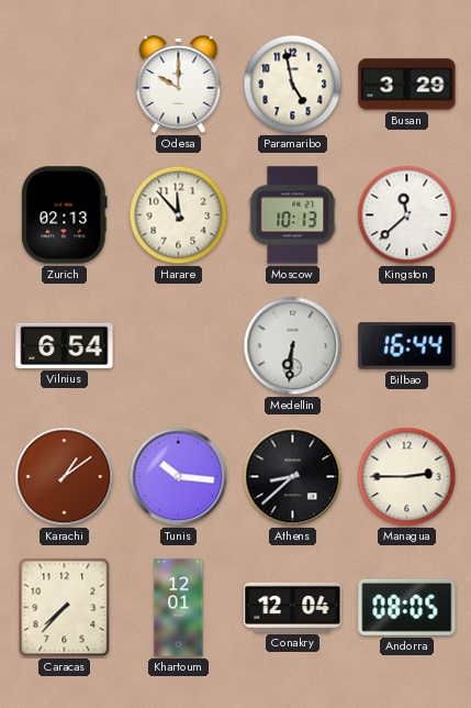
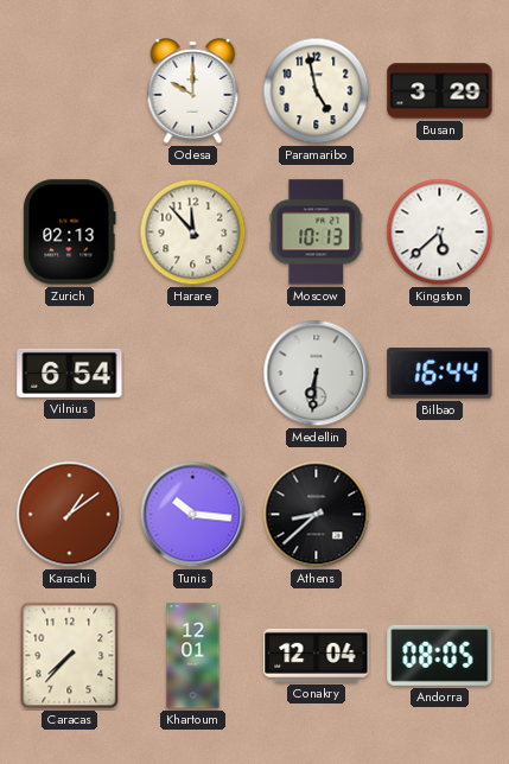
Kingston: 11:38 -> 5:38 (440, 233)
Managua: 2:45 -> none (407, 477)
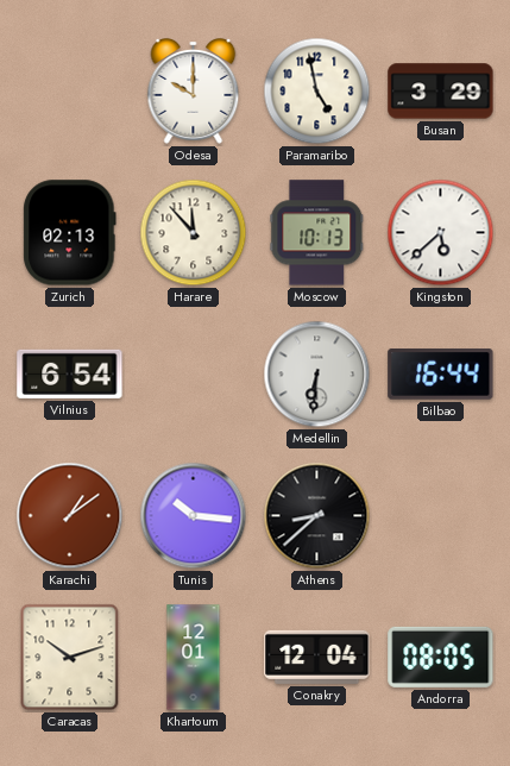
Caracas: 7:37 -> 10:12 (70, 658)
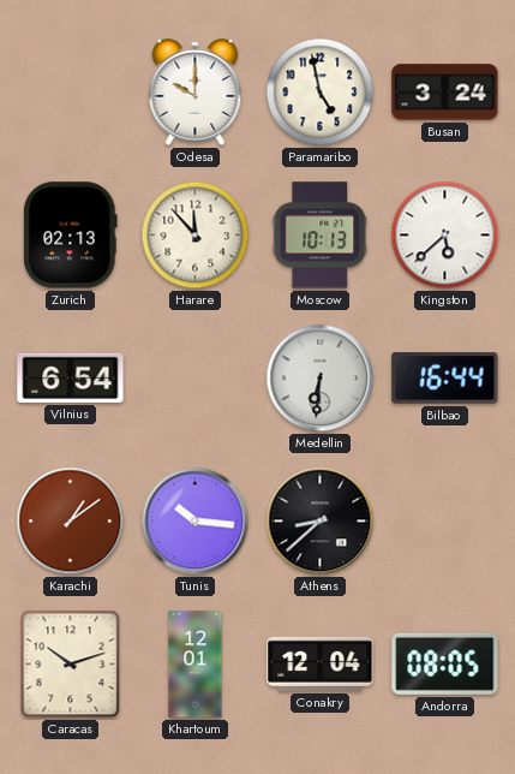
Busan: 3:29 -> 3:24 (445, 93)
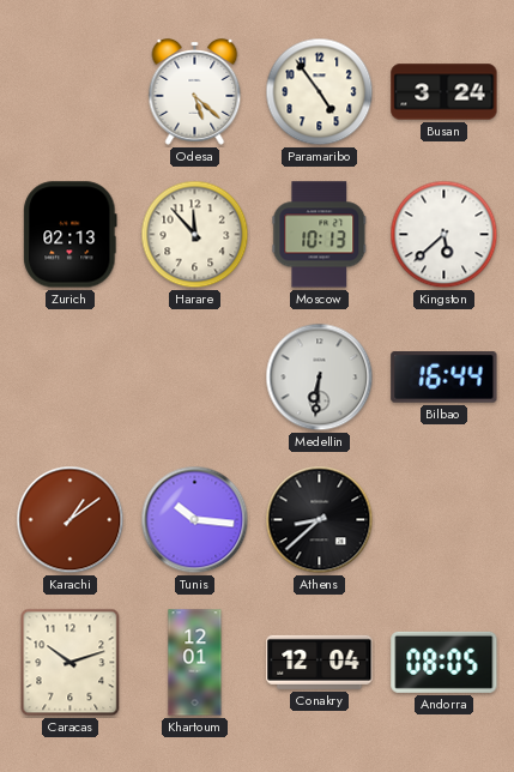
Odesa: 10:00 -> 5:22 (195, 92)
Paramaribo: 4:58 -> 4:54 (320, 92)
Vilnius: 6:54 -> none (71, 377)
